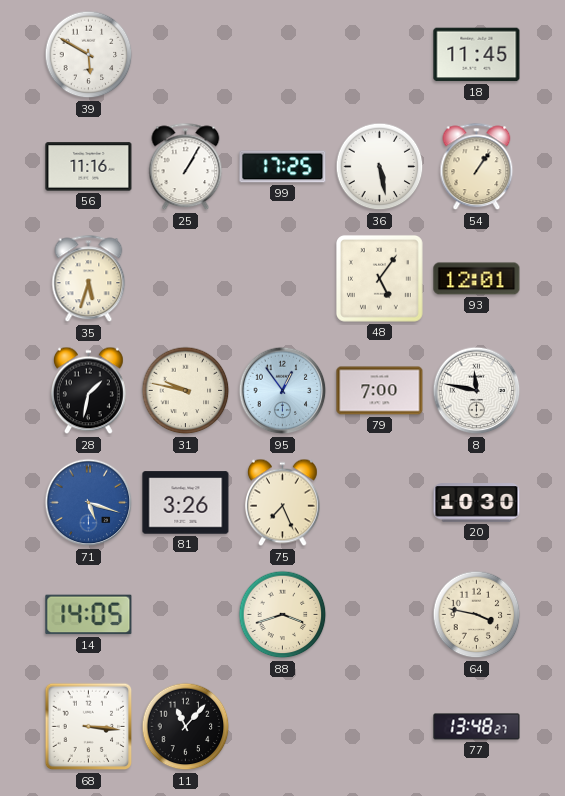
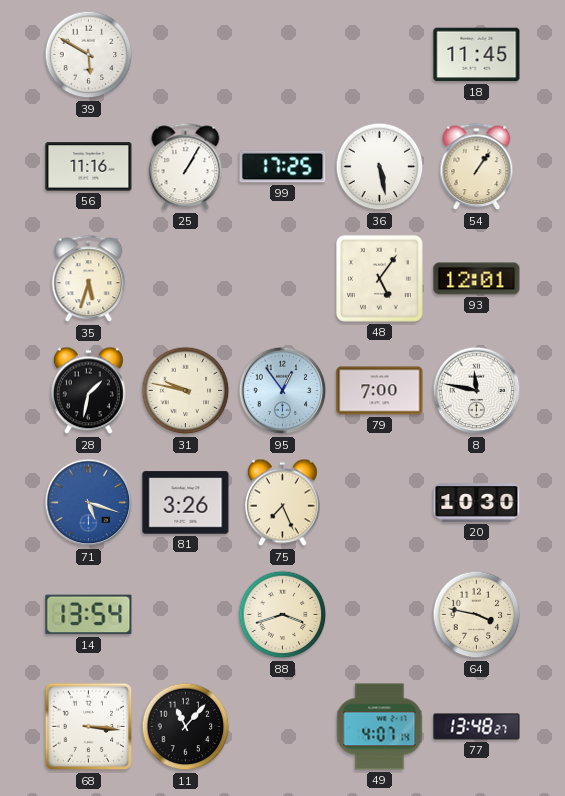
14: 14:05 -> 13:54 (89, 615)
49: none -> 4:07 (380, 727)
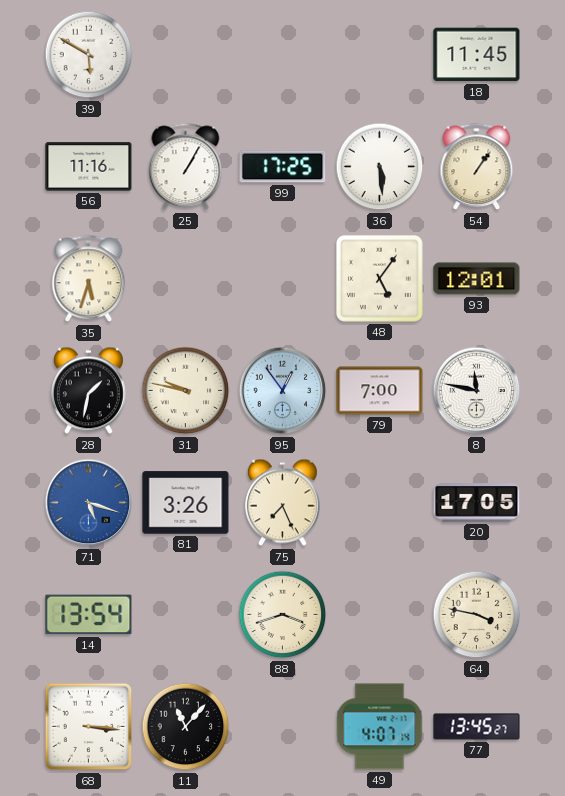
36: 5:28 -> 5:29 (380, 167)
20: 10:30 -> 17:05 (477, 503)
77: 13:48 -> 13:45 (477, 727)
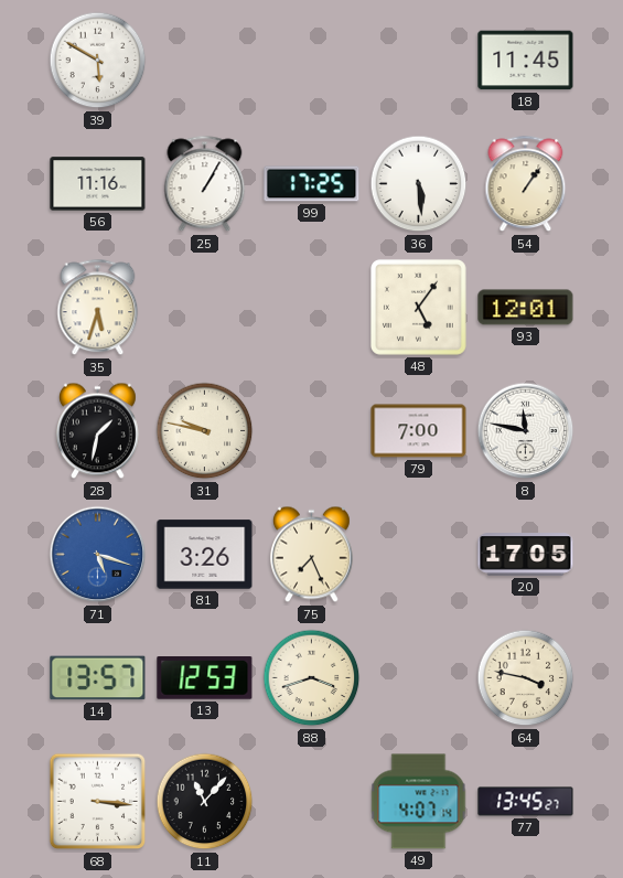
95: 12:54 -> none (283, 391)
14: 13:54 -> 13:57 (98, 678)
13: none -> 12:53 (205, 678)
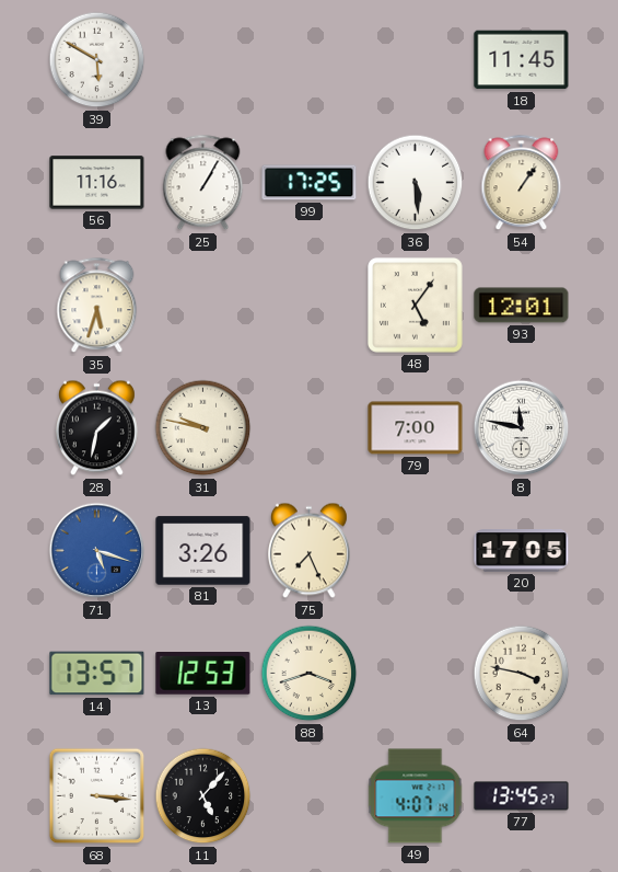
11: 11:07 -> 5:07 (203, 796)
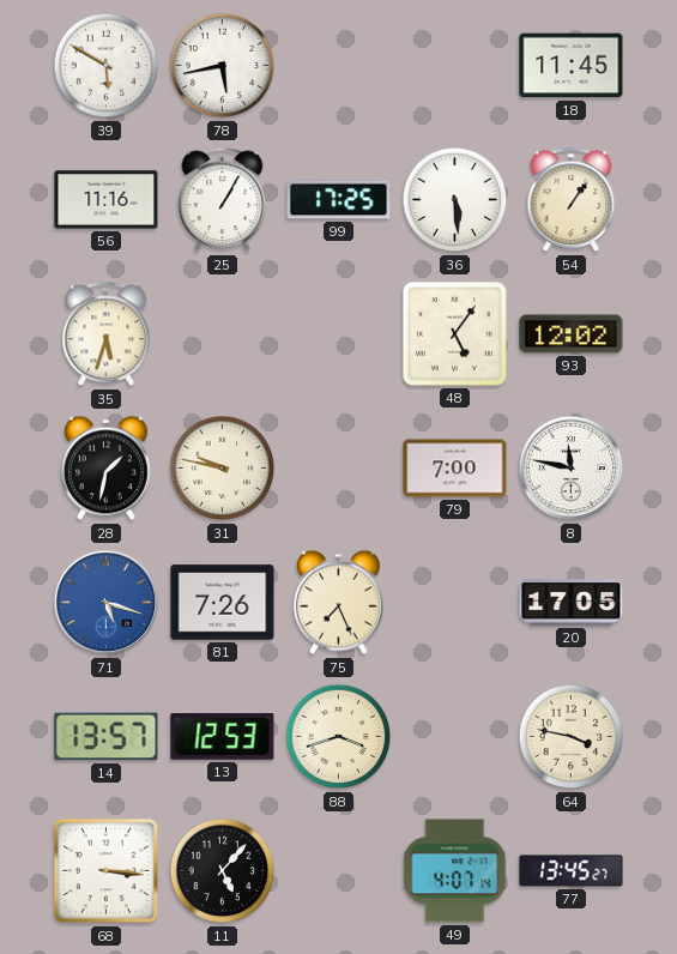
78: none -> 5:43 (223, 66)
93: 12:01 -> 12:02 (572, 334)
81: 3:26 -> 7:26 (223, 603)
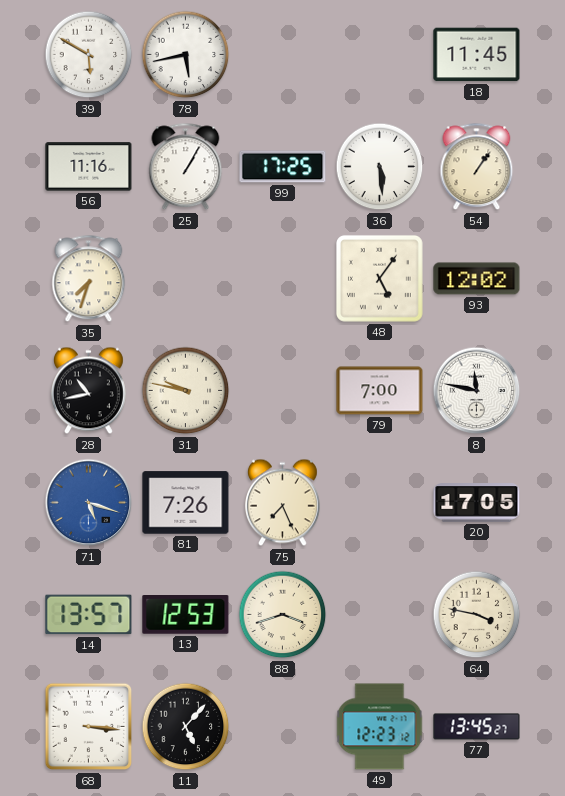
35: 5:33 -> 7:33 (89, 279)
28: 1:32 -> 10:43 (89, 391)
49: 4:07 -> 12:23 (380, 727)
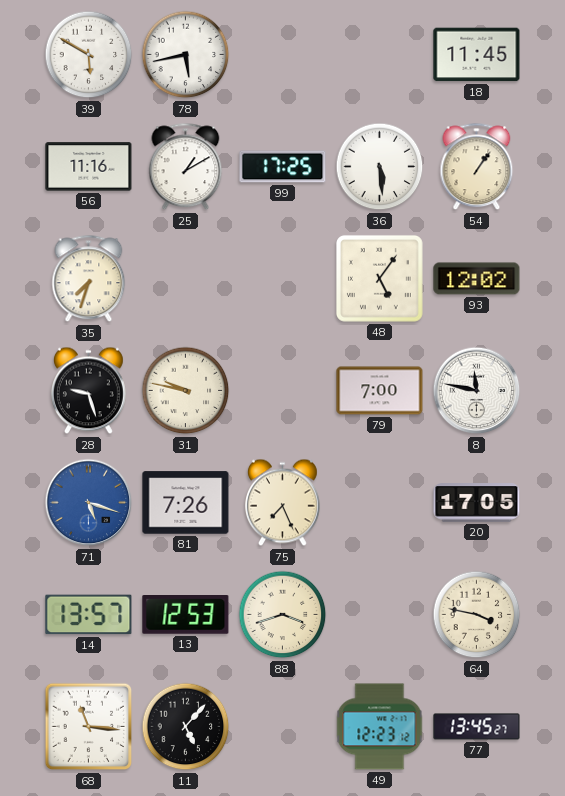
25: 1:05 -> 1:10 (186, 167)
28: 10:43 -> 9:27 (89, 391)
68: 3:16 -> 11:16 (89, 727)
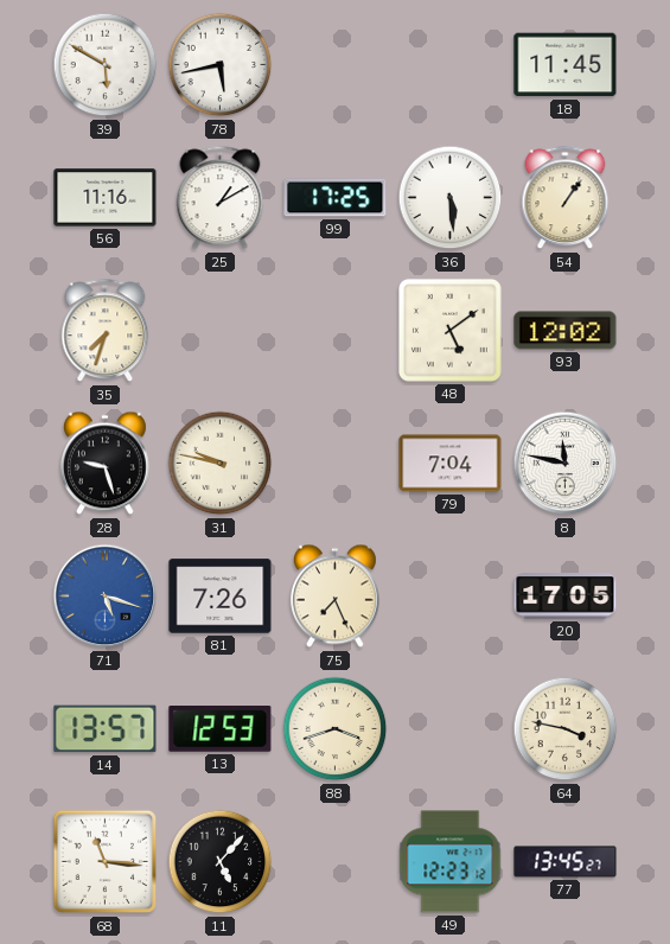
48: 5:06 -> 5:09 (449, 330)
79: 7:00 -> 7:04 (451, 464)
